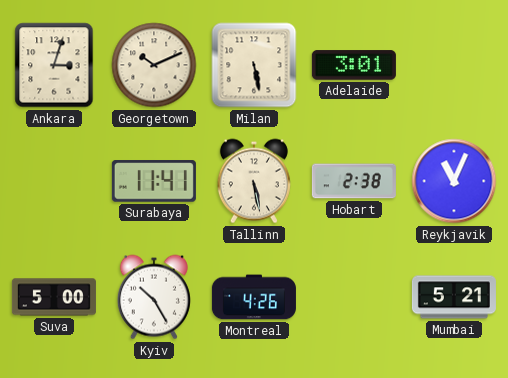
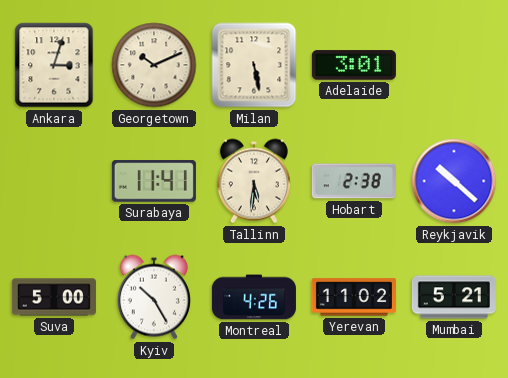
Tallinn: 5:28 -> 5:31 (254, 181)
Reykjavik: 11:04 -> 10:22 (454, 181)
Yerevan: none -> 11:02 (354, 297)
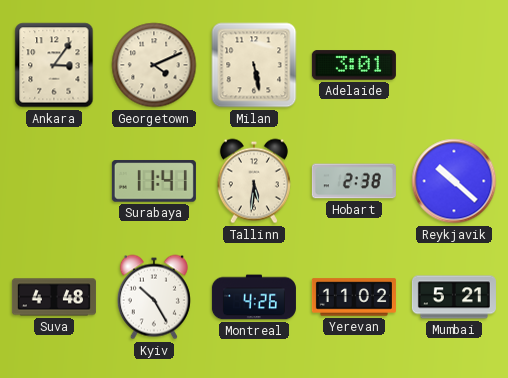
Ankara: 3:03 -> 3:06 (54, 65)
Georgetown: 10:11 -> 4:11 (154, 65)
Suva: 5:00 -> 4:48 (54, 297)
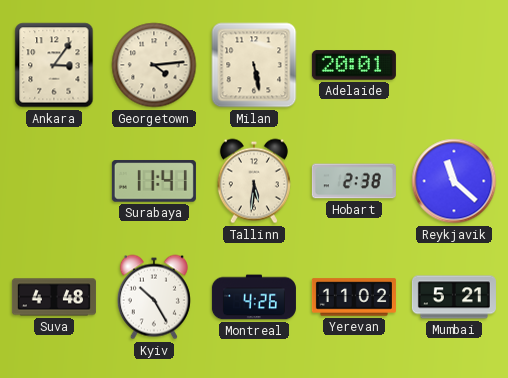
Georgetown: 4:11 -> 4:14 (154, 65)
Adelaide: 3:01 -> 20:01 (354, 65)
Reykjavik: 10:22 -> 11:22 (454, 181)
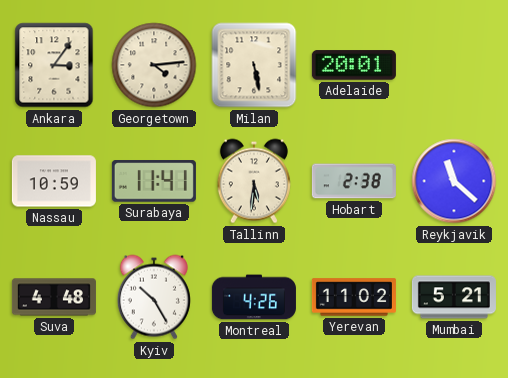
Nassau: none -> 10:59 (54, 181)
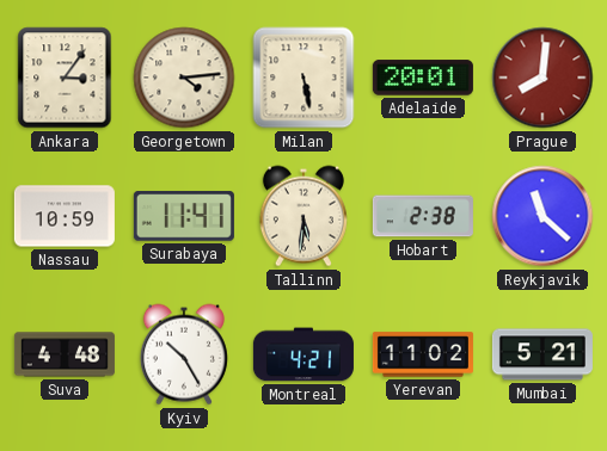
Prague: none -> 8:01 (542, 78)
Montreal: 4:26 -> 4:21 (303, 354)
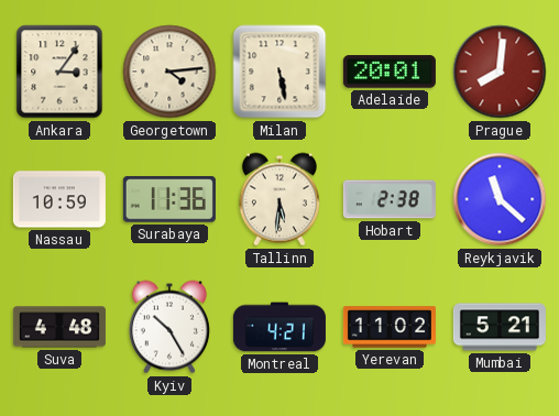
Surabaya: 11:41 -> 11:36 (169, 199)
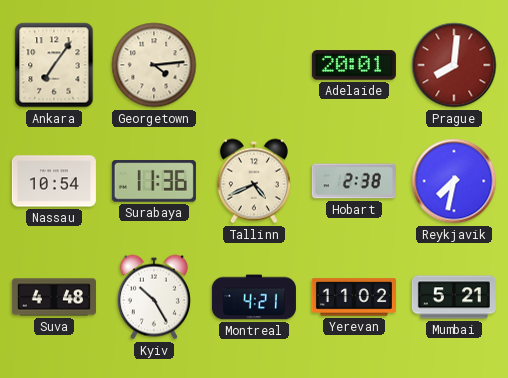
Ankara: 3:06 -> 7:06 (54, 65)
Milan: 5:28 -> none (279, 72)
Nassau: 10:59 -> 10:54 (54, 181)
Tallinn: 5:31 -> 4:41 (254, 181)
Reykjavik: 11:22 -> 7:32 (454, 181)
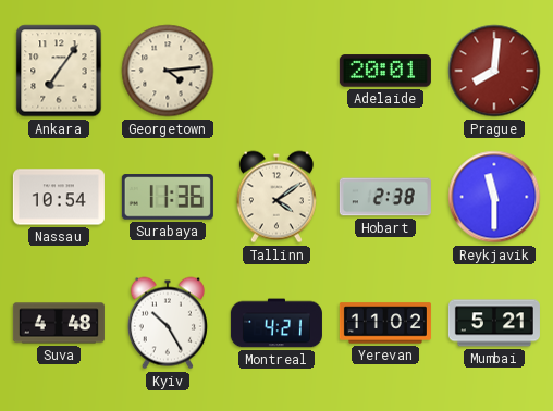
Tallinn: 4:41 -> 4:09 (276, 197)
Reykjavik: 7:32 -> 11:30 (494, 197)
